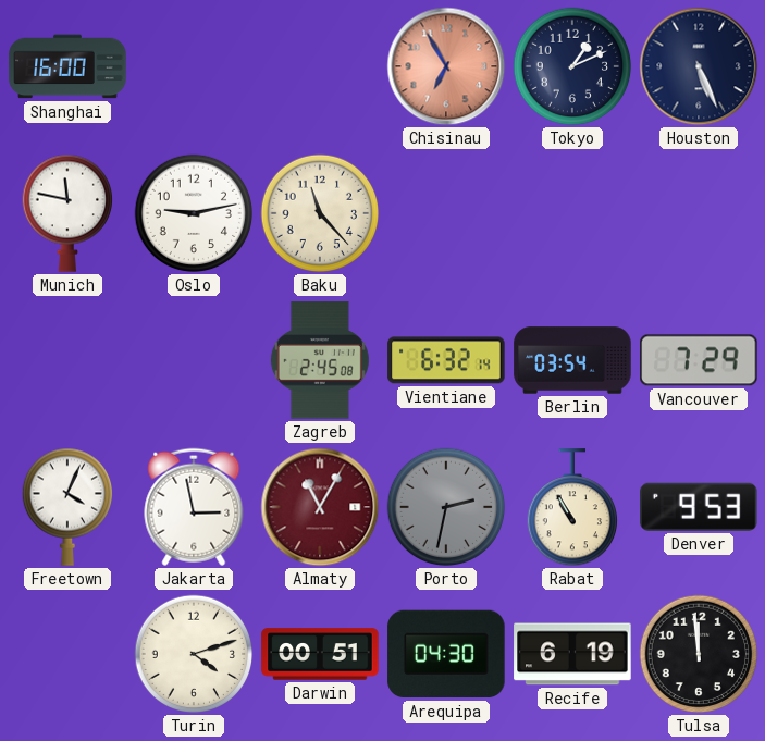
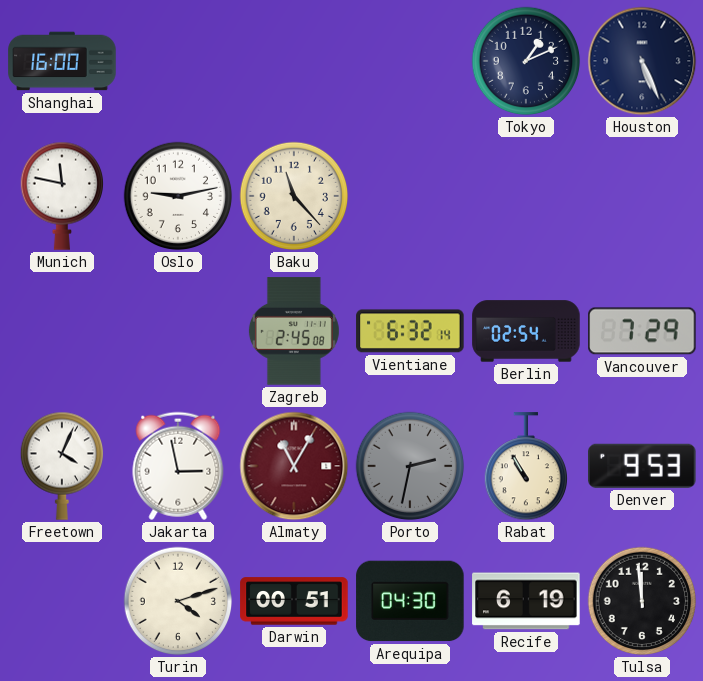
Chisinau: 6:55 -> none (446, 66)
Berlin: 03:54 -> 02:54 (526, 331)
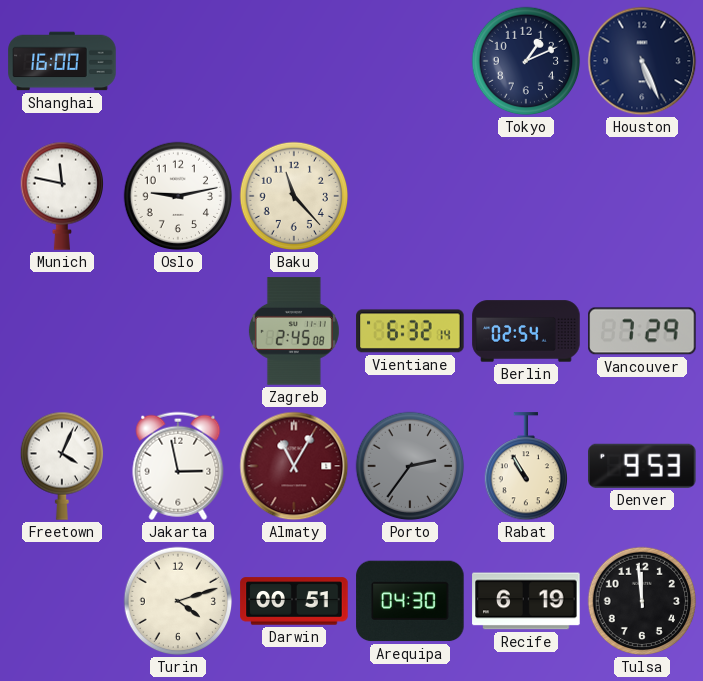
Porto: 2:32 -> 2:36 (410, 466)
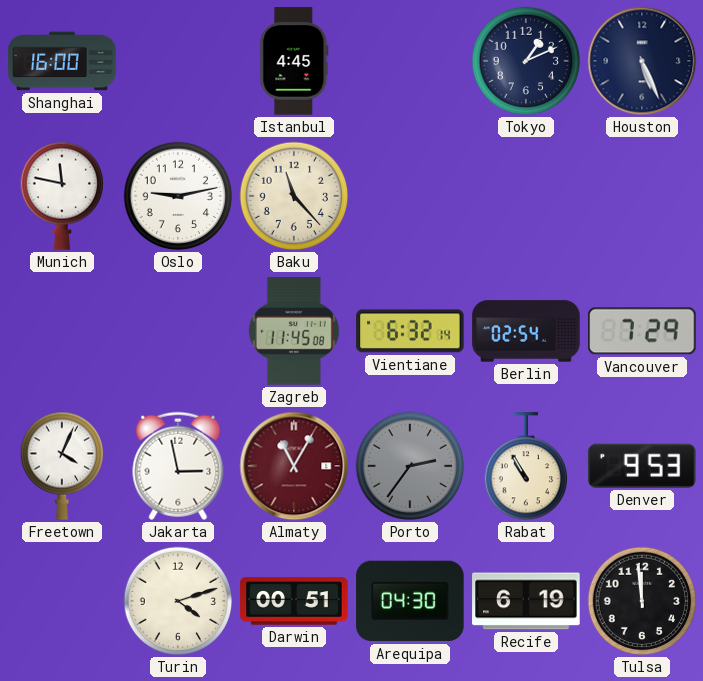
Istanbul: none -> 4:45 (294, 61)
Zagreb: 2:45 -> 11:45 (294, 331)
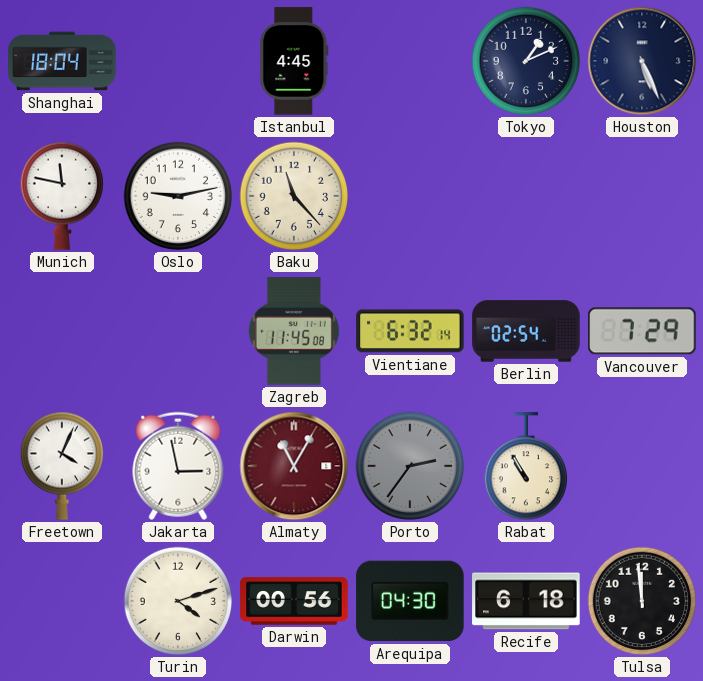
Shanghai: 16:00 -> 18:04 (62, 61)
Denver: 9:53 -> none (642, 466)
Darwin: 00:51 -> 00:56 (294, 601)
Recife: 6:19 -> 6:18 (526, 601)
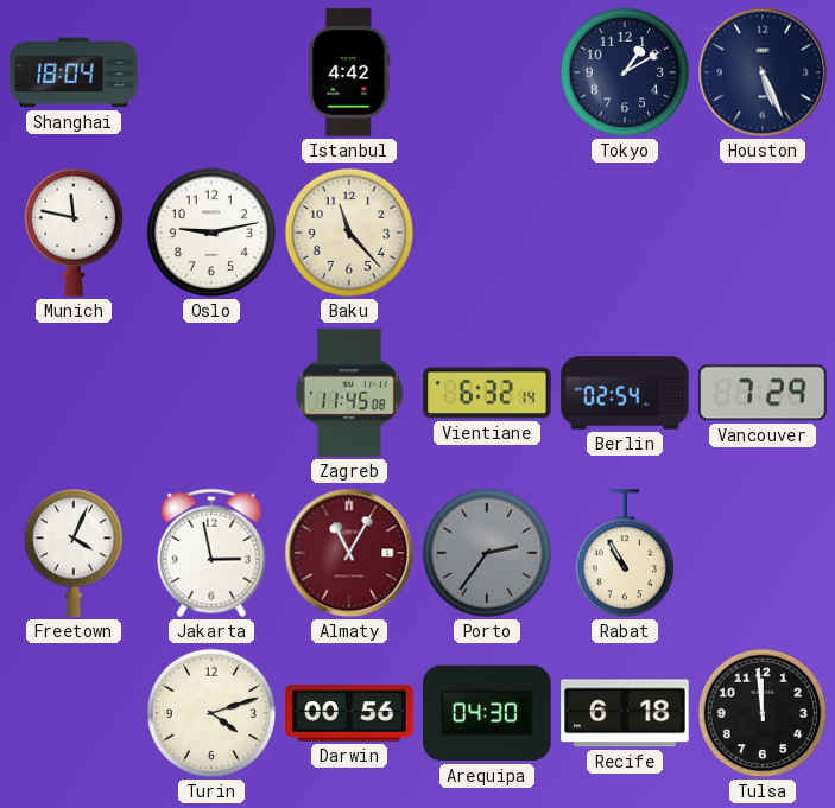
Istanbul: 4:45 -> 4:42 (349, 72)
Tokyo: 1:11 -> 1:10 (625, 72)
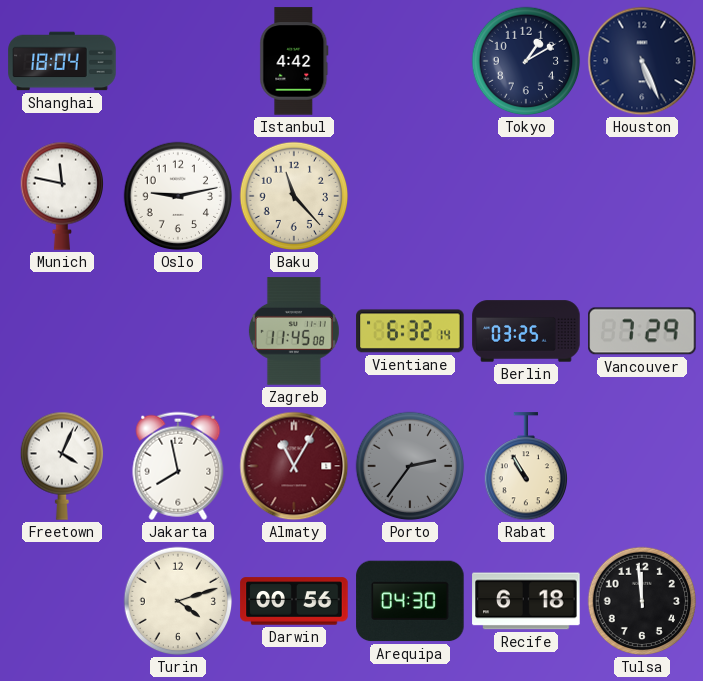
Berlin: 02:54 -> 03:25 (526, 331)
Jakarta: 2:58 -> 7:58 (178, 466)
